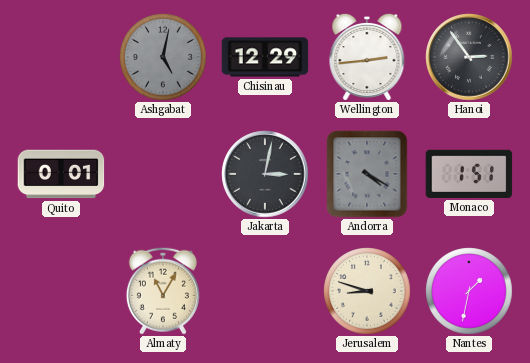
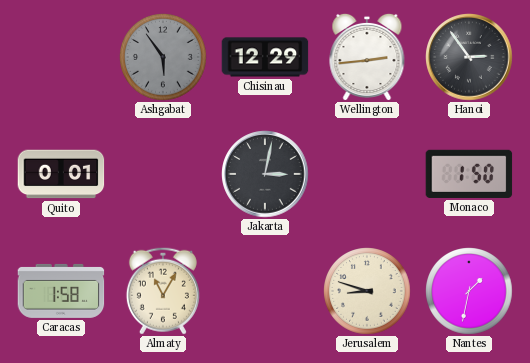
Ashgabat: 5:02 -> 5:54 (163, 57)
Andorra: 4:20 -> none (367, 174)
Monaco: 1:51 -> 1:50 (469, 174)
Caracas: none -> 1:58 (61, 291)
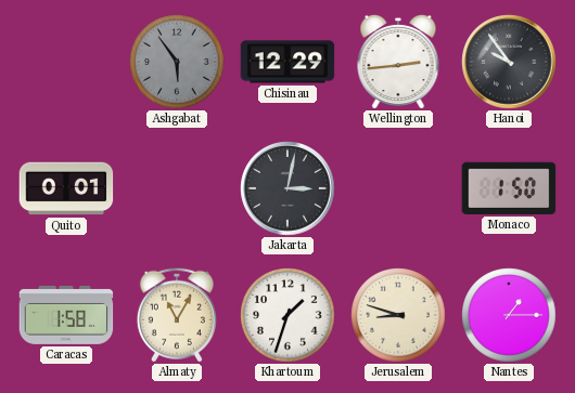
Hanoi: 2:54 -> 9:54 (509, 62)
Khartoum: none -> 1:33 (287, 315)
Nantes: 1:32 -> 1:15 (509, 315)
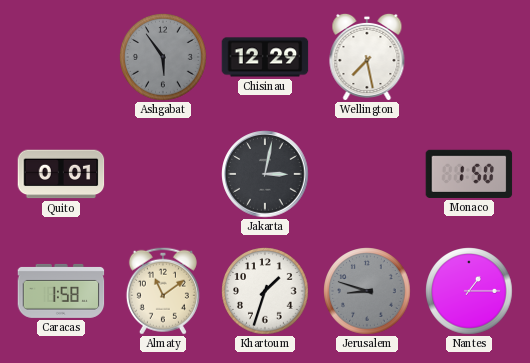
Wellington: 2:44 -> 7:28 (367, 56)
Hanoi: 9:54 -> none (509, 62)
Almaty: 11:05 -> 11:09 (163, 291)
Jerusalem dial: cream -> grey (367, 291)
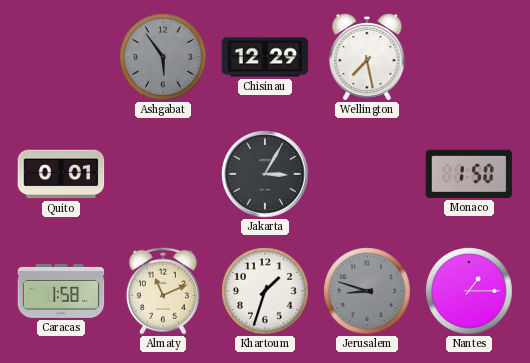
Jakarta: 3:02 -> 3:05 (265, 174)
Almaty: 11:09 -> 11:11 (163, 291)
